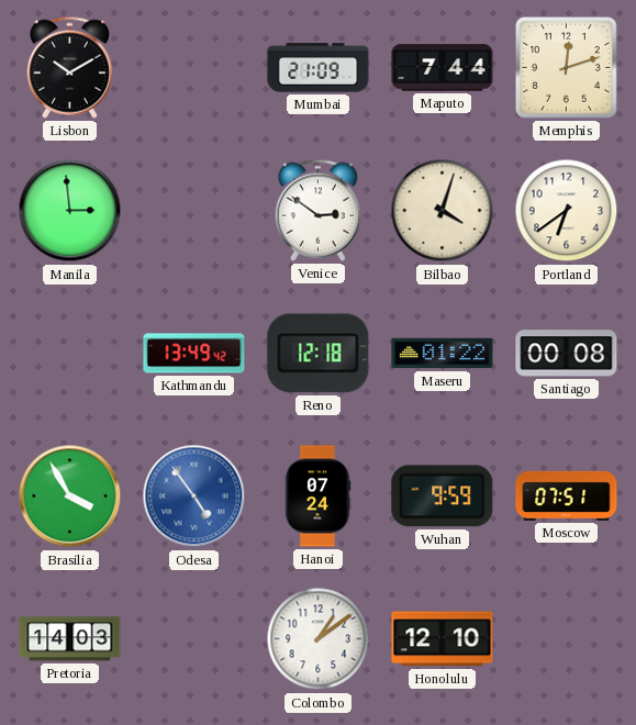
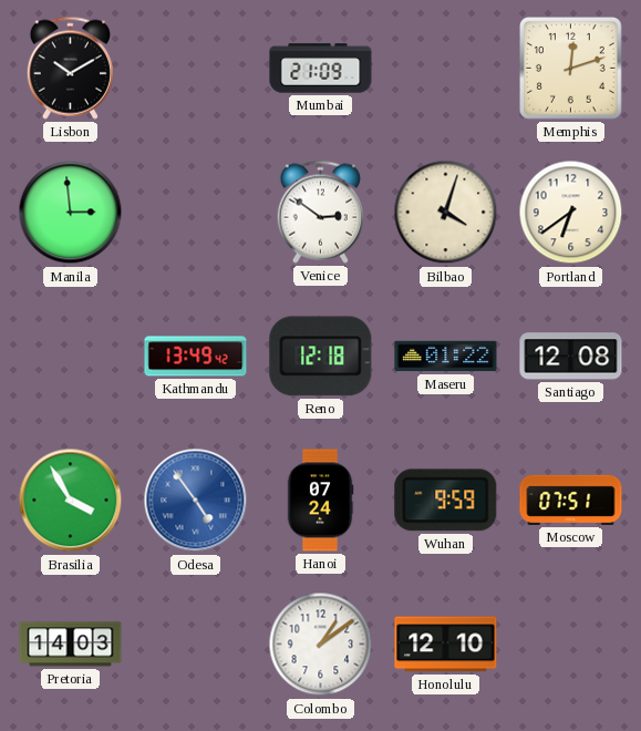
Maputo: 7:44 -> none (443, 68)
Santiago: 00:08 -> 12:08 (571, 357)
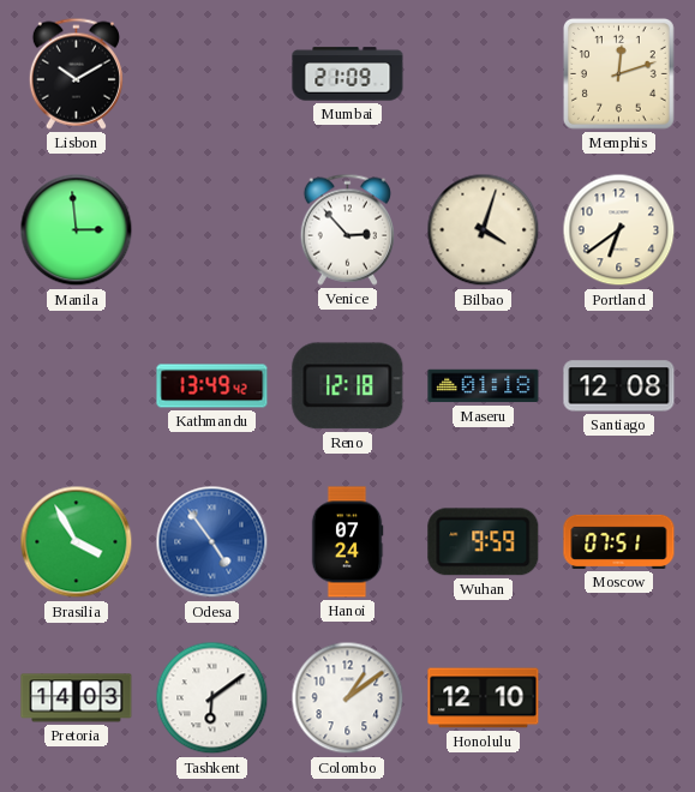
Venice: 2:51 -> 2:53 (347, 229)
Maseru: 01:22 -> 01:18 (484, 386)
Tashkent: none -> 6:09 (212, 698)
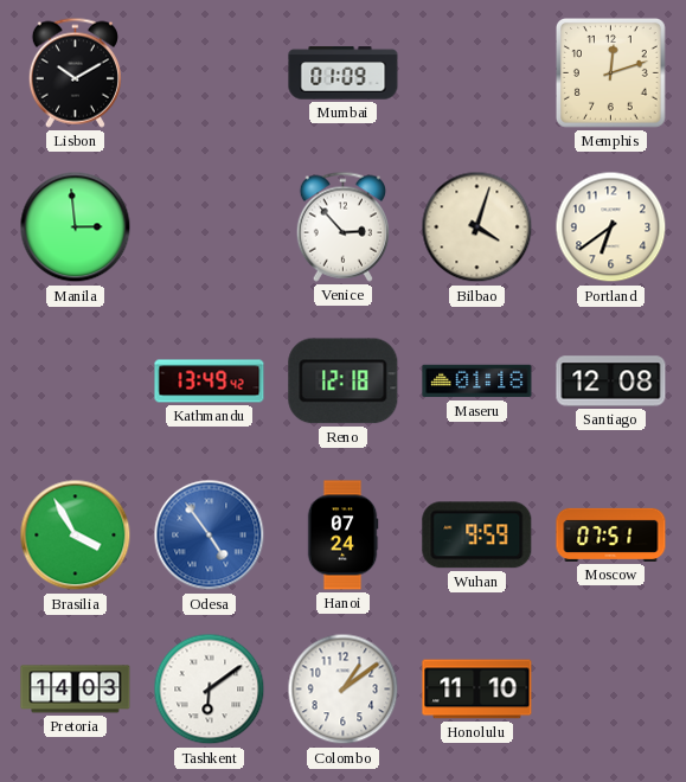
Mumbai: 21:09 -> 01:09 (344, 73)
Honolulu: 12:10 -> 11:10 (477, 690)
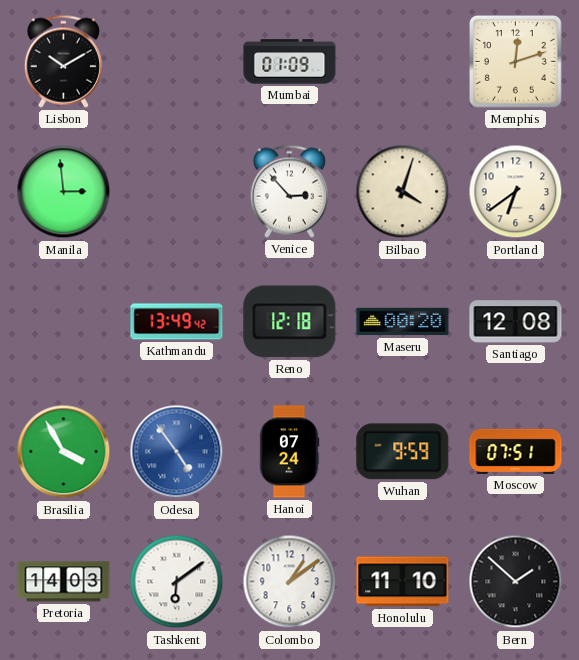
Maseru: 01:18 -> 00:20 (403, 322)
Bern: none -> 1:52 (516, 582)
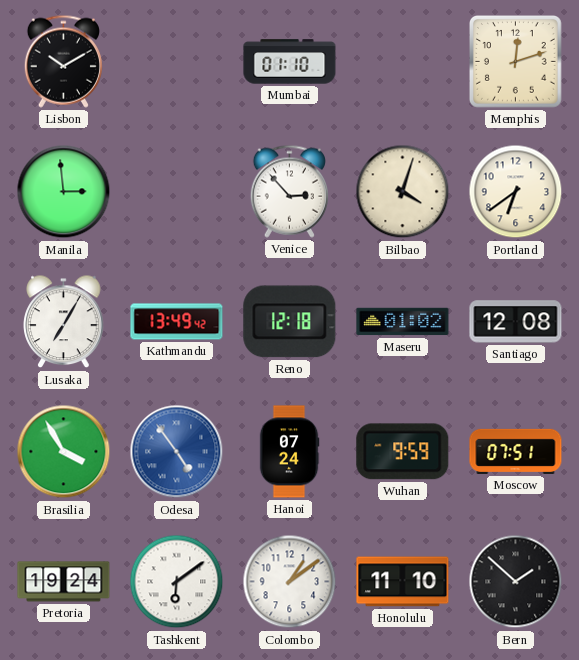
Mumbai: 01:09 -> 01:10 (290, 62)
Lusaka: none -> 7:05 (64, 322)
Maseru: 00:20 -> 01:02 (403, 322)
Pretoria: 14:03 -> 19:24 (64, 582)
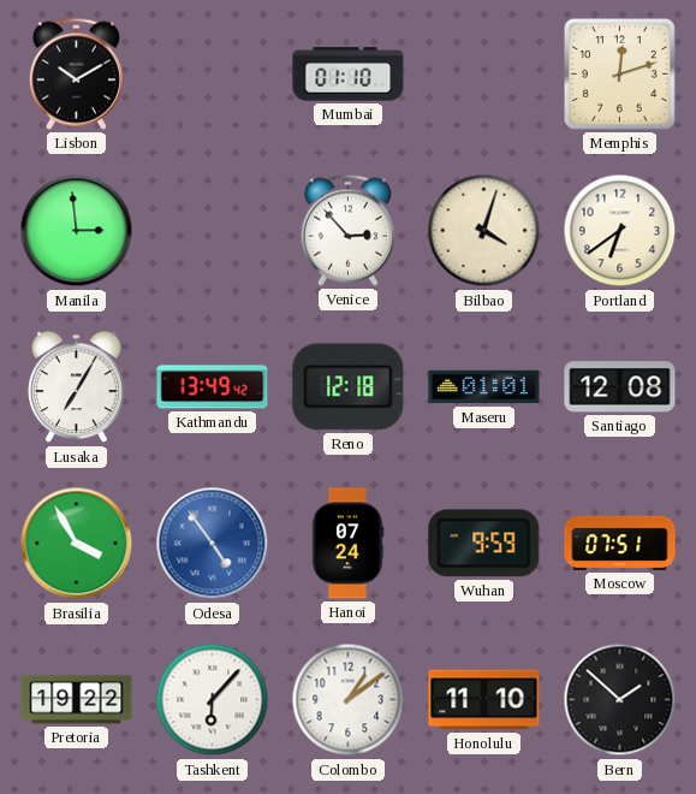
Maseru: 01:02 -> 01:01 (484, 387)
Pretoria: 19:24 -> 19:22 (77, 700)
Tashkent: 6:09 -> 6:07 (213, 700)
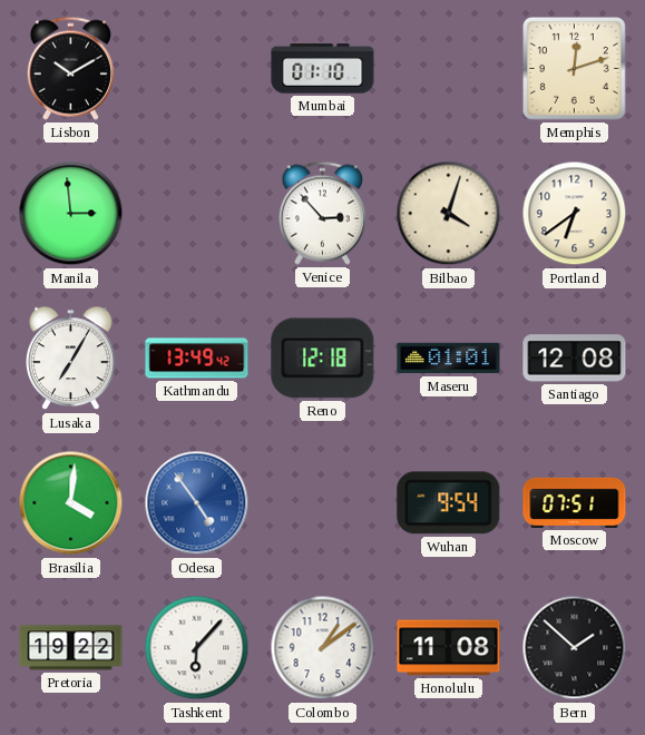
Brasilia: 3:55 -> 4:01 (71, 503)
Hanoi: 07:24 -> none (347, 544)
Wuhan: 9:59 -> 9:54 (449, 503)
Honolulu: 11:10 -> 11:08 (449, 648)
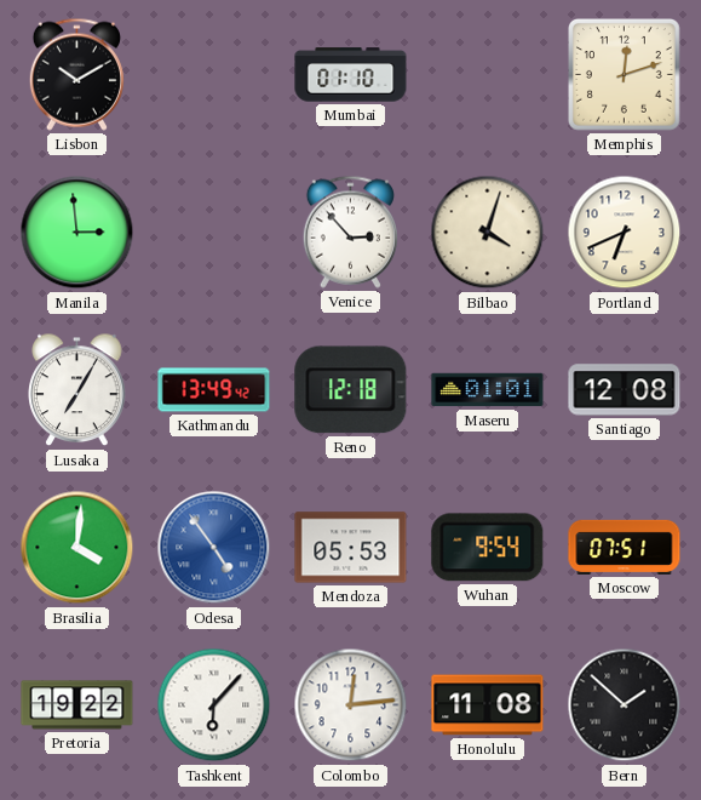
Portland: 6:39 -> 6:41 (625, 233)
Mendoza: none -> 05:53 (351, 548)
Colombo: 1:09 -> 12:14 (351, 705)
